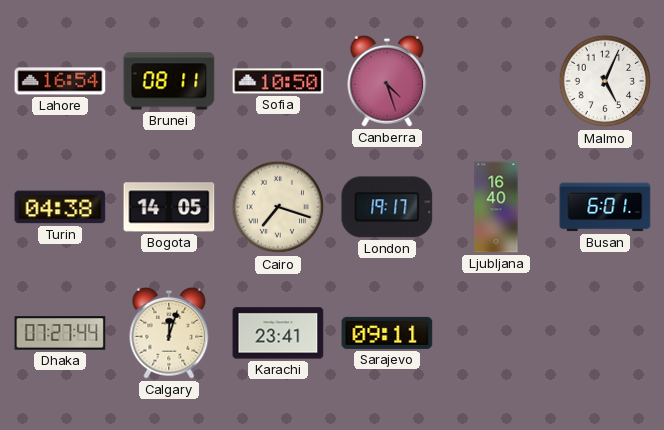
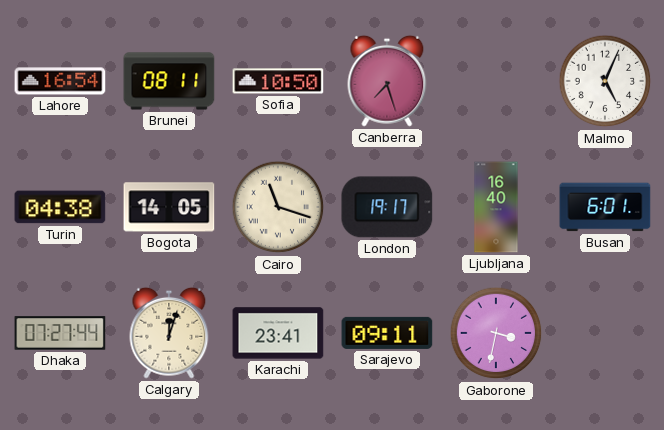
Canberra: 4:27 -> 7:27 (387, 81)
Cairo: 7:18 -> 11:18 (278, 207)
Gaborone: none -> 3:32 (496, 333)
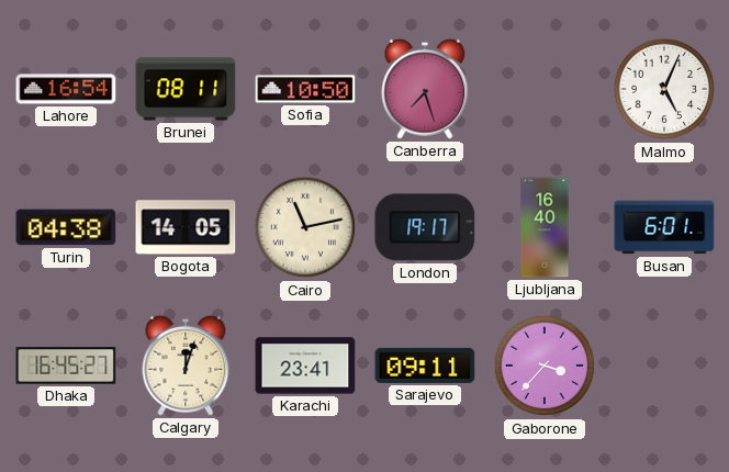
Cairo: 11:18 -> 11:13 (305, 227)
Dhaka: 07:27 -> 16:45 (66, 366)
Gaborone: 3:32 -> 3:37 (545, 366)
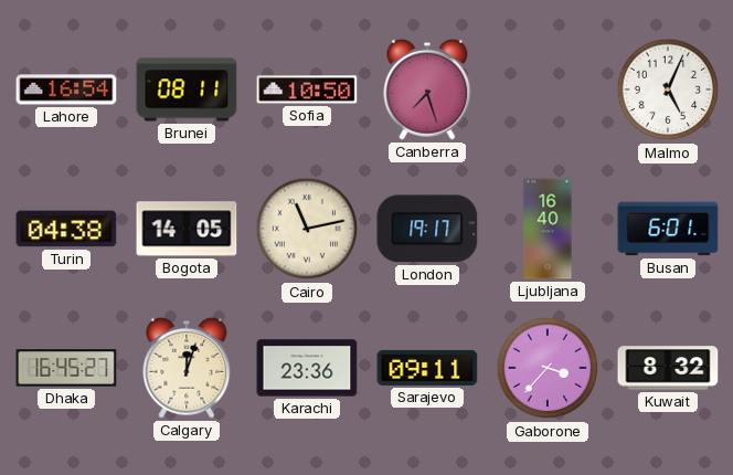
Karachi: 23:41 -> 23:36 (307, 368)
Kuwait: none -> 8:32 (668, 368)
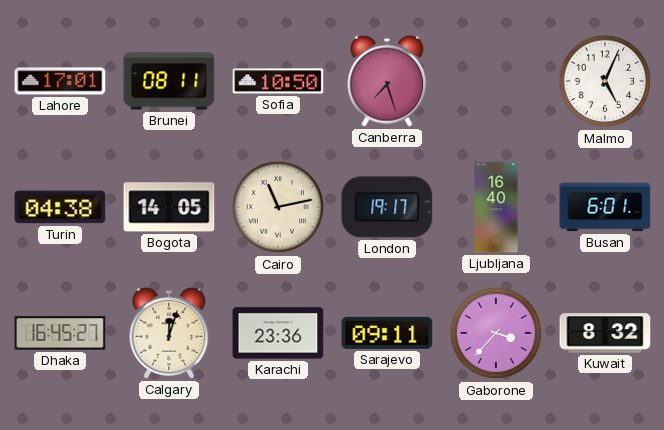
Lahore: 16:54 -> 17:01 (60, 81)
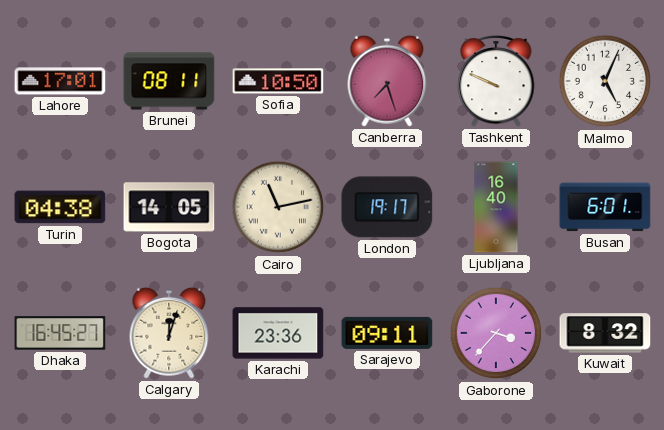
Tashkent: none -> 9:49 (496, 81)
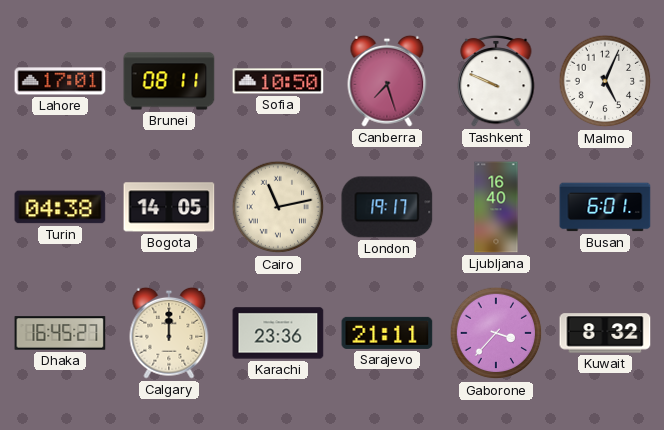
Calgary: 12:03 -> 12:00 (169, 333)
Sarajevo: 09:11 -> 21:11 (387, 333)
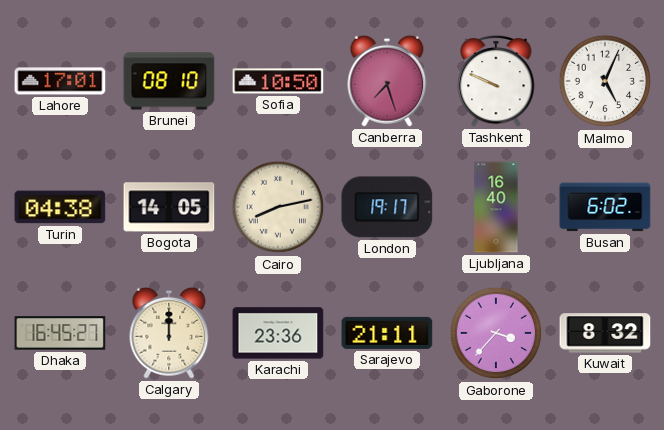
Brunei: 08:11 -> 08:10 (169, 81)
Cairo: 11:13 -> 8:13 (278, 207)
Busan: 6:01 -> 6:02 (605, 207)
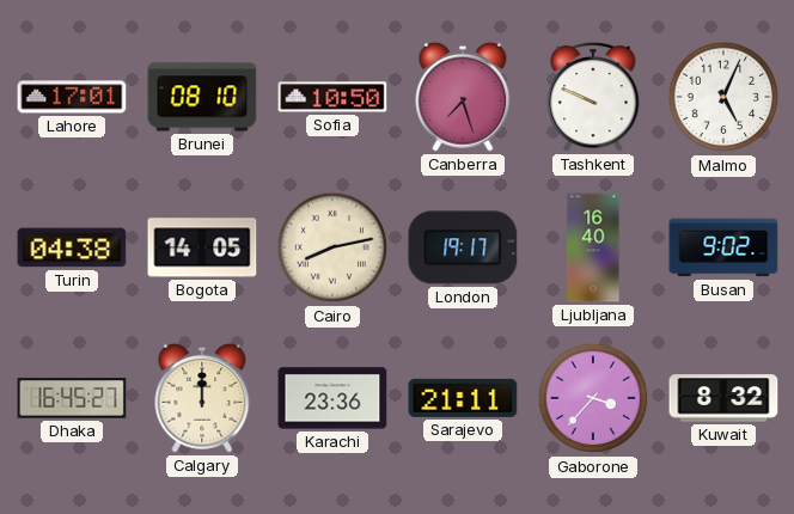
Busan: 6:02 -> 9:02 (723, 247)
